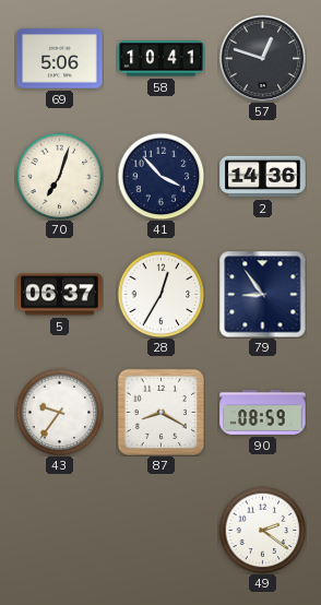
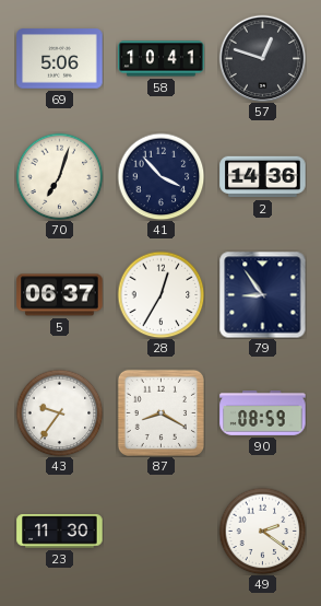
23: none -> 11:30 (60, 532)
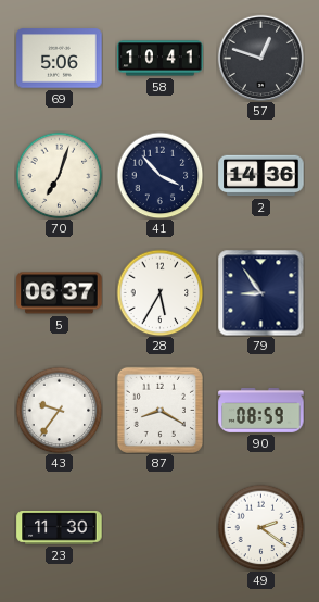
28: 12:35 -> 5:35 (159, 292)
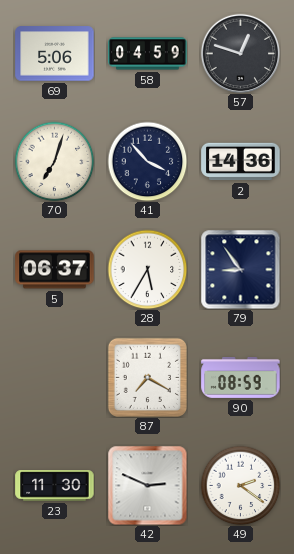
58: 10:41 -> 04:59 (148, 54)
43: 9:36 -> none (59, 410)
87: 8:20 -> 7:20 (147, 377)
42: none -> 2:49 (147, 485)
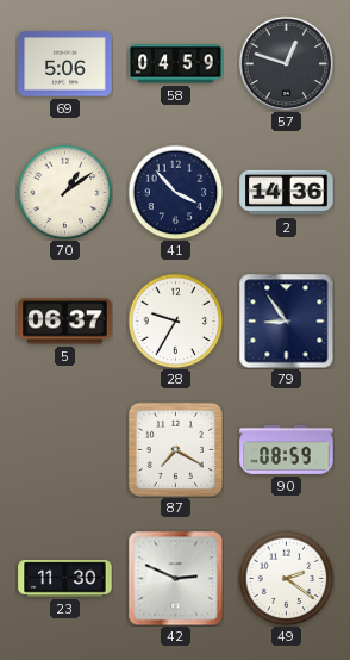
70: 7:03 -> 1:09 (64, 192)
28: 5:35 -> 9:35 (175, 320)
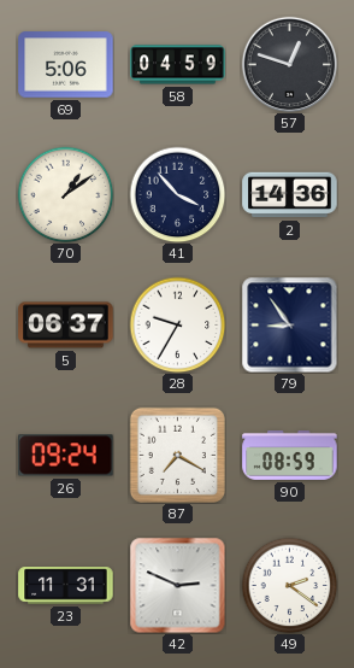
26: none -> 09:24 (66, 456)
23: 11:30 -> 11:31 (66, 586)
